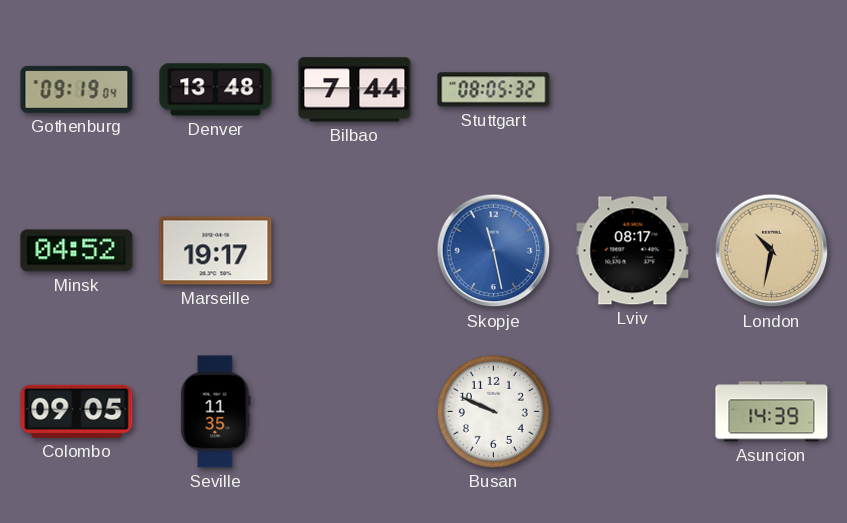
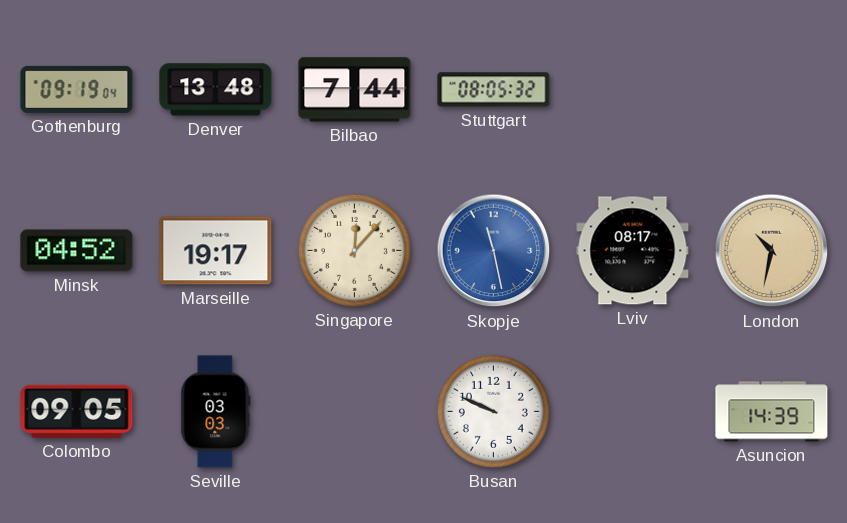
Singapore: none -> 12:07 (354, 250)
Seville: 11:35 -> 03:03 (216, 412)
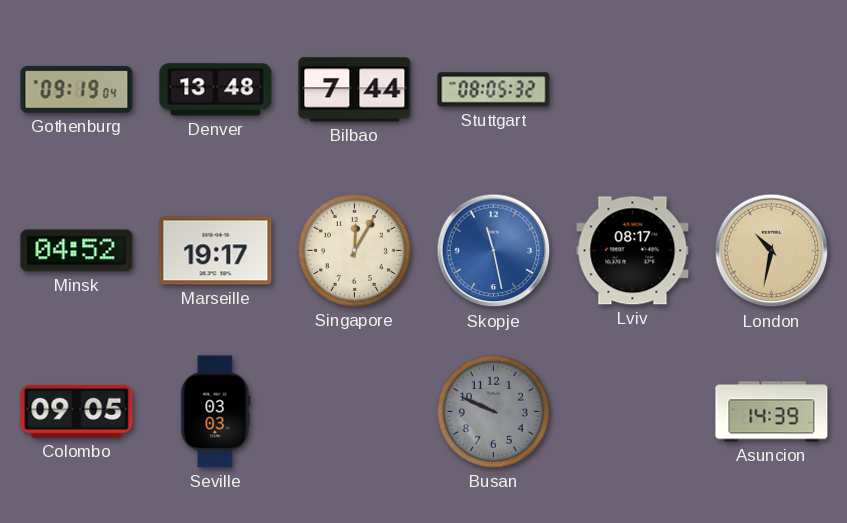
Singapore: 12:07 -> 12:05 (354, 250)
Busan dial: white -> grey (493, 411)
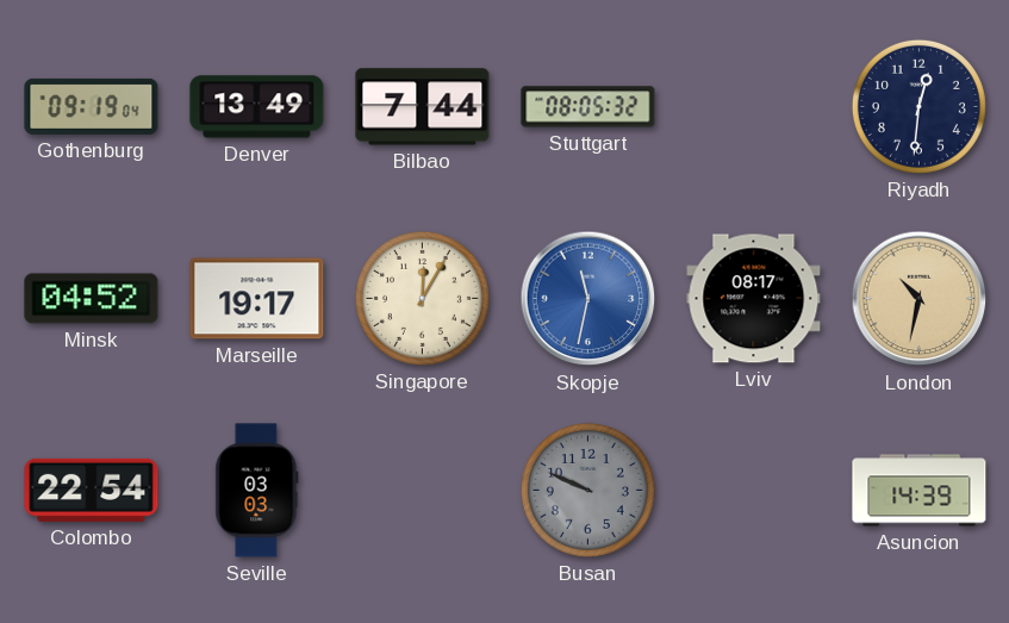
Denver: 13:48 -> 13:49 (257, 107)
Riyadh: none -> 12:31 (918, 106)
Skopje: 11:28 -> 11:32 (588, 299)
Colombo: 09:05 -> 22:54 (92, 490)
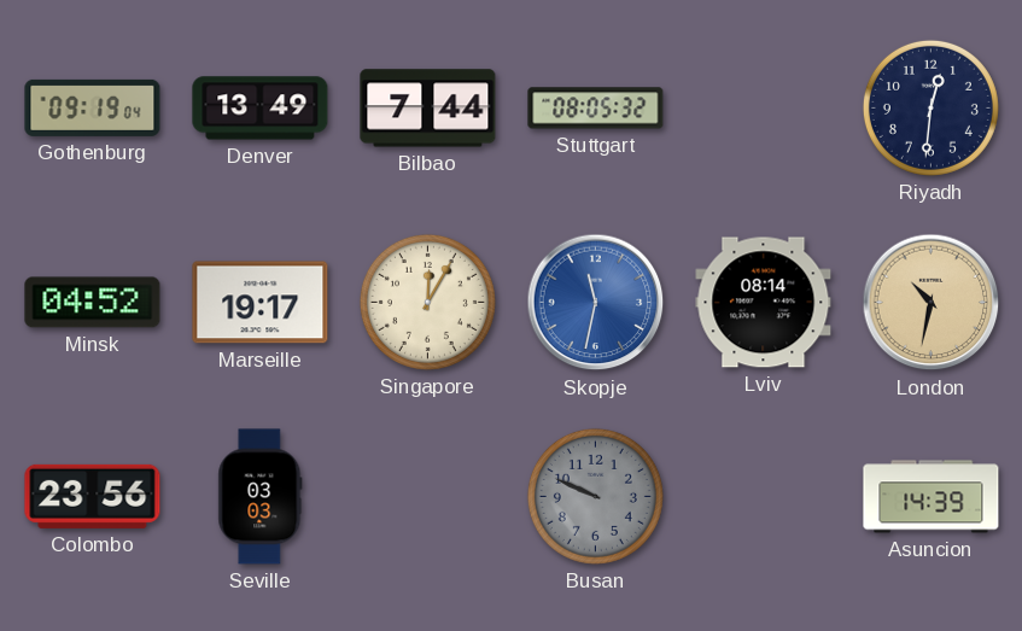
Lviv: 08:17 -> 08:14 (764, 303)
Colombo: 22:54 -> 23:56 (93, 496)
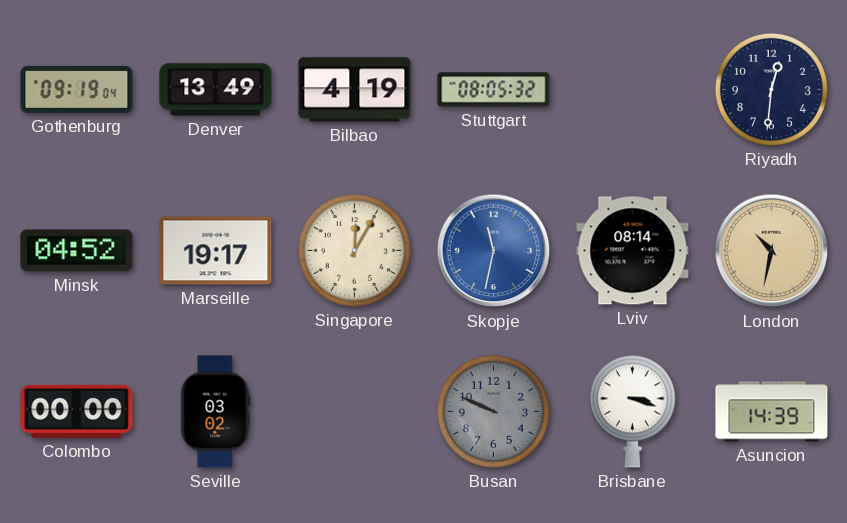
Bilbao: 7:44 -> 4:19 (355, 90)
Colombo: 23:56 -> 00:00 (77, 411)
Seville: 03:03 -> 03:02 (216, 412)
Brisbane: none -> 3:18 (632, 411)
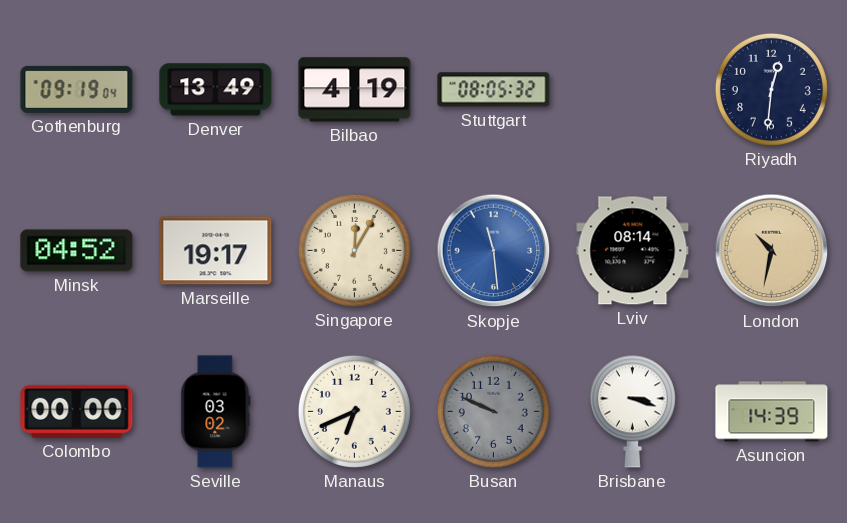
Skopje: 11:32 -> 11:29 (494, 251)
Manaus: none -> 6:41 (354, 411)
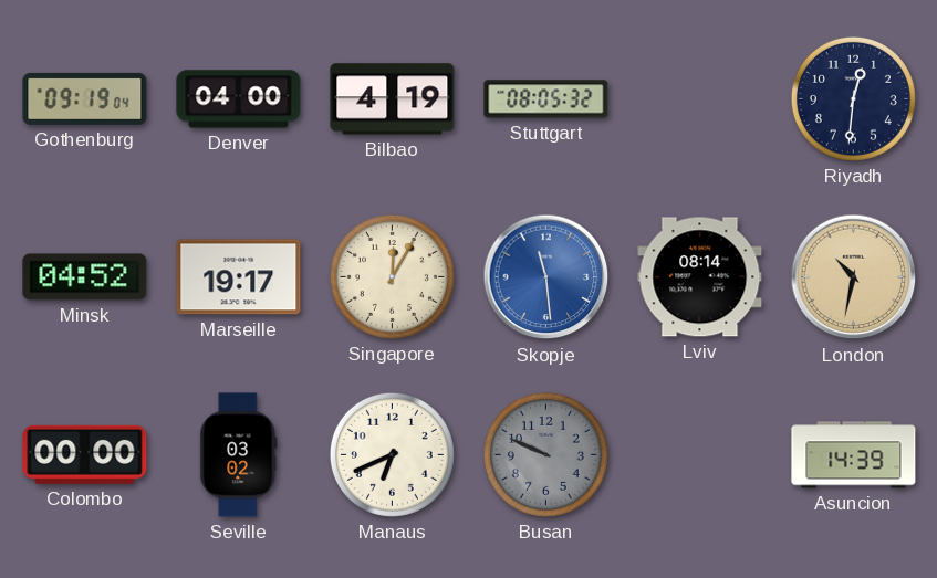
Denver: 13:49 -> 04:00 (239, 99)
Brisbane: 3:18 -> none (632, 411)
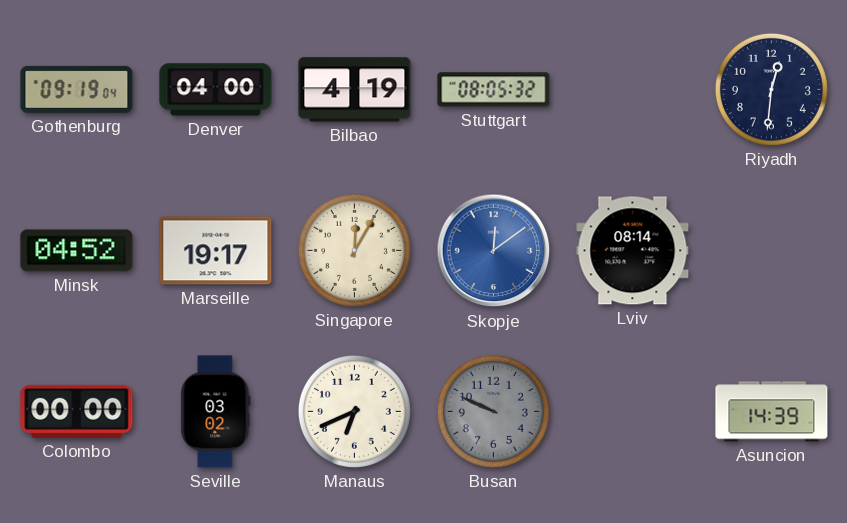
Skopje: 11:29 -> 12:09 (494, 251)
London: 10:32 -> none (854, 277)
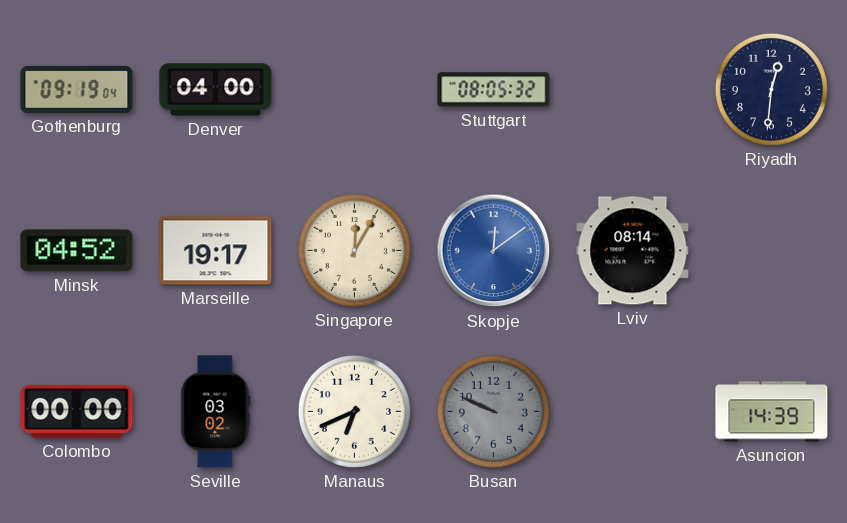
Bilbao: 4:19 -> none (355, 90)
